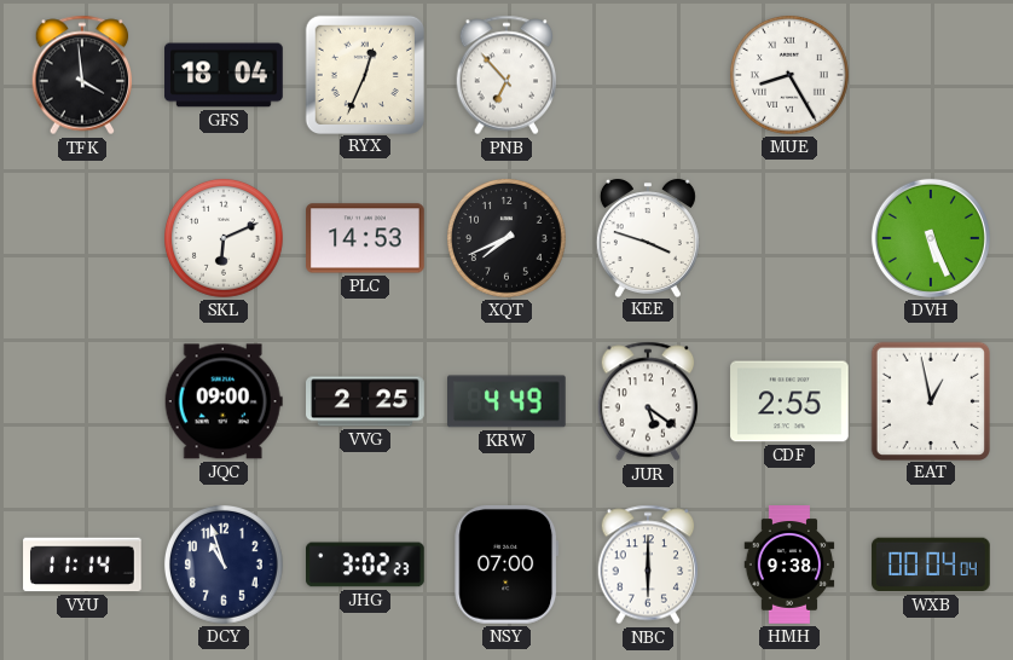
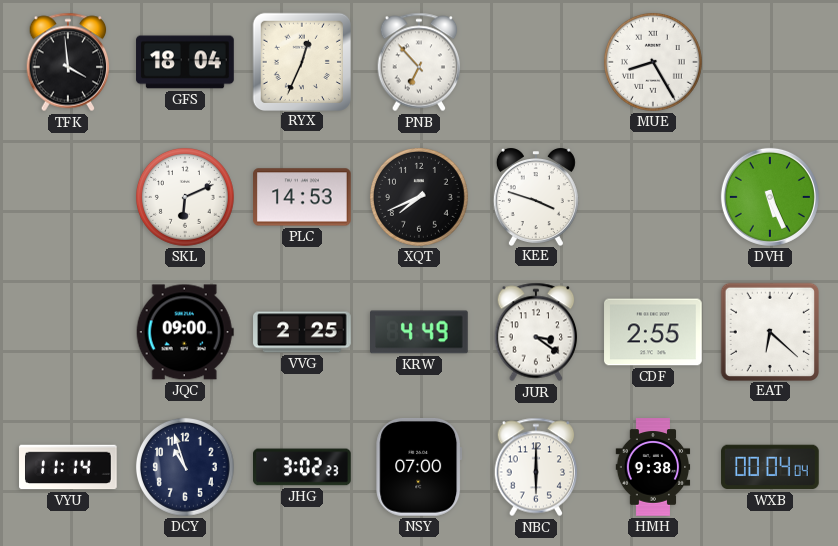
JUR: 5:21 -> 3:21 (536, 332)
EAT: 12:58 -> 6:22 (769, 331)
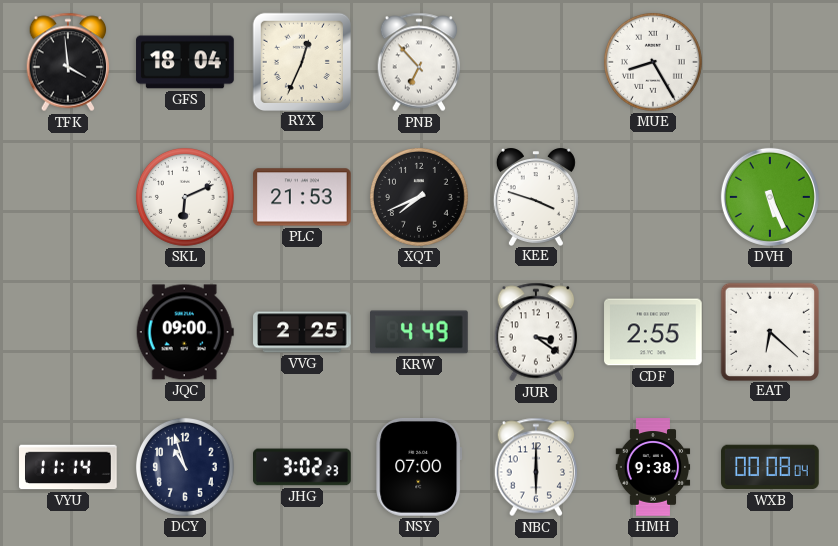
PLC: 14:53 -> 21:53 (302, 197)
WXB: 00:04 -> 00:08 (770, 467)
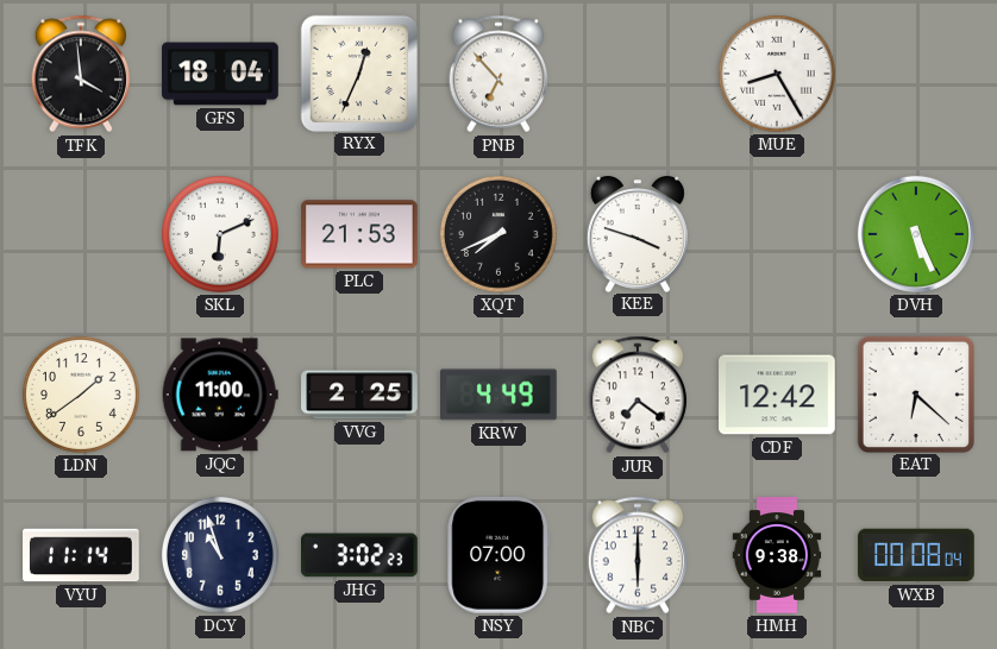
LDN: none -> 1:39 (81, 395)
JQC: 09:00 -> 11:00 (220, 395)
JUR: 3:21 -> 7:21 (638, 395)
CDF: 2:55 -> 12:42 (777, 395)
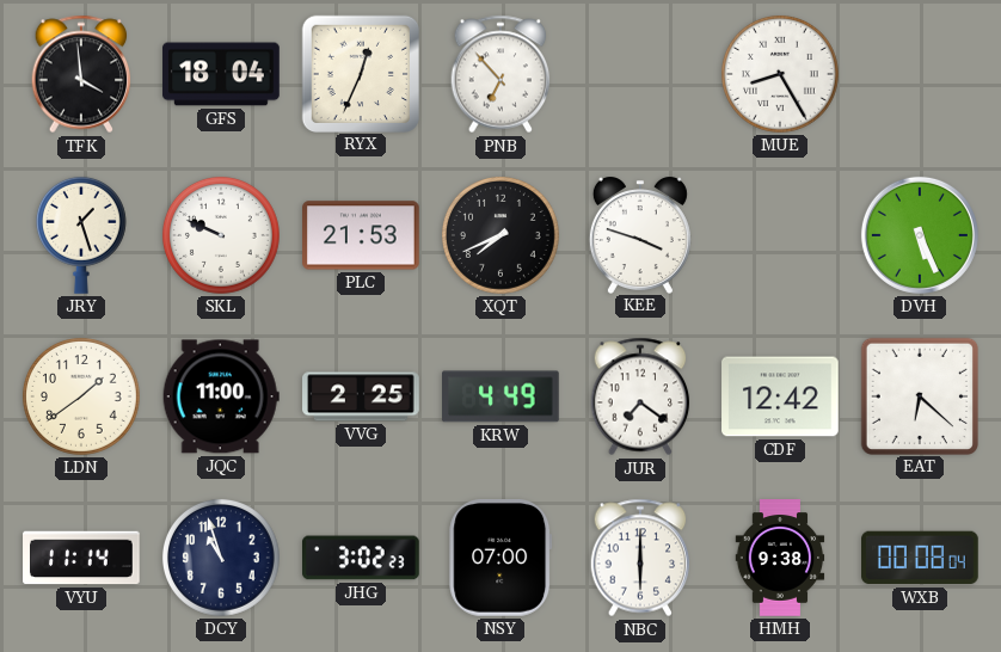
JRY: none -> 1:27 (81, 235)
SKL: 6:11 -> 9:49 (221, 235)
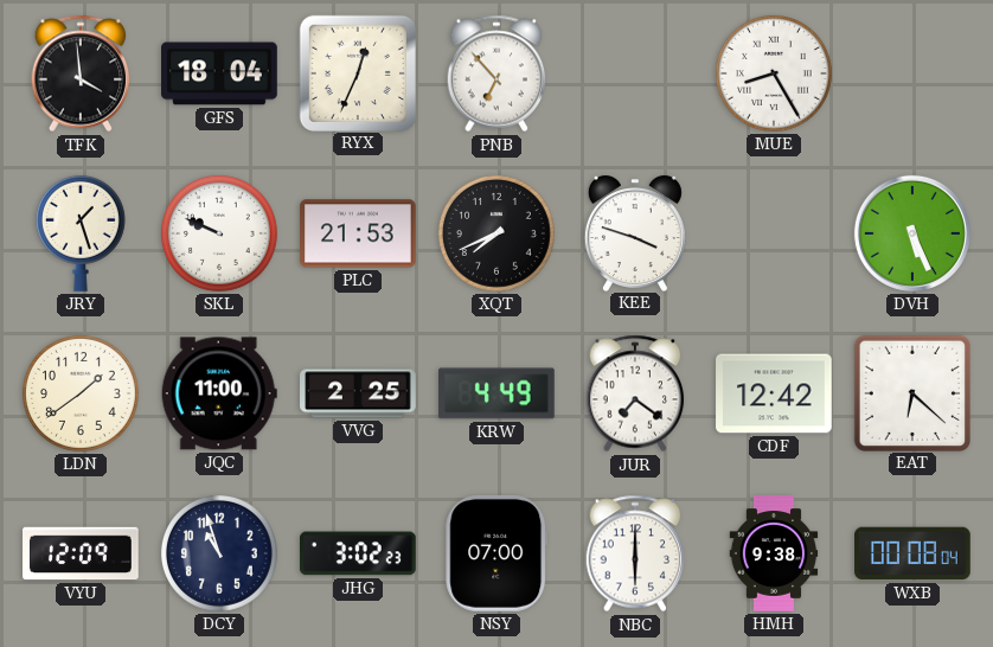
VYU: 11:14 -> 12:09 (81, 553)
